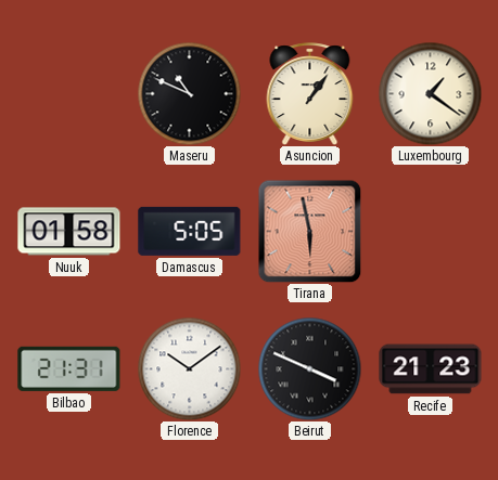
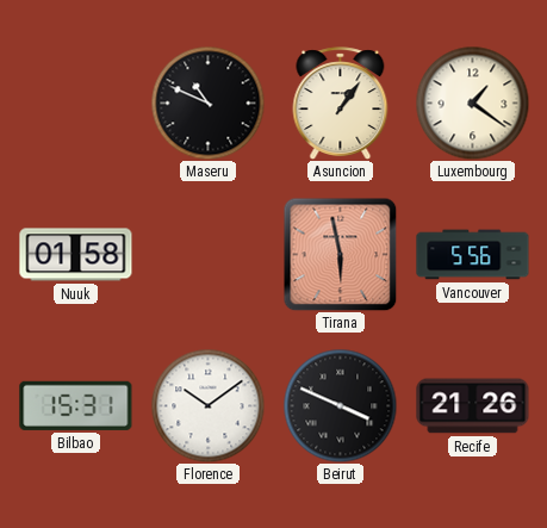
Damascus: 5:05 -> none (190, 231)
Vancouver: none -> 5:56 (473, 255)
Bilbao: 21:31 -> 15:31 (76, 405)
Recife: 21:23 -> 21:26 (473, 406)
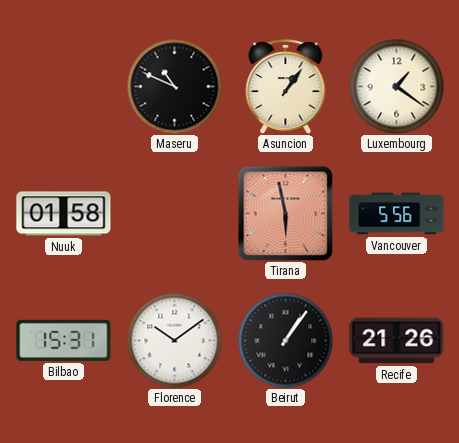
Beirut: 3:49 -> 1:06 (285, 340)
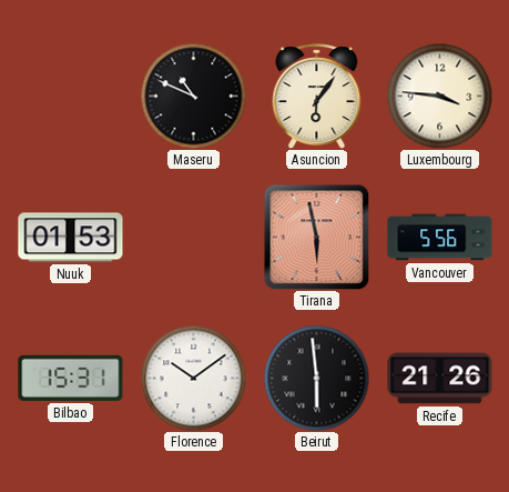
Asuncion: 1:06 -> 6:06 (317, 96)
Luxembourg: 1:21 -> 3:46 (439, 96)
Nuuk: 01:58 -> 01:53 (71, 238)
Beirut: 1:06 -> 5:59 (316, 378)
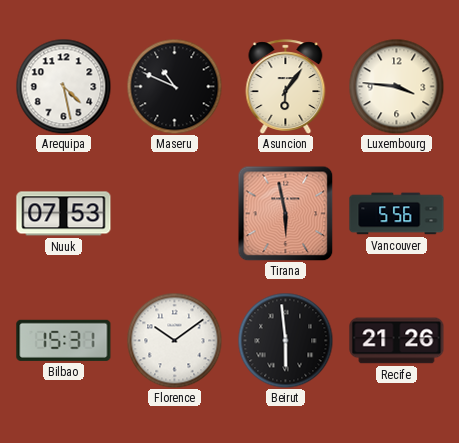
Arequipa: none -> 4:28 (63, 86)
Nuuk: 01:53 -> 07:53 (64, 214)
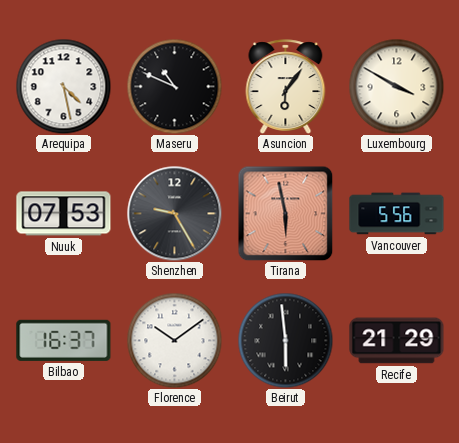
Luxembourg: 3:46 -> 3:50 (396, 86)
Shenzhen: none -> 9:25 (174, 213)
Bilbao: 15:31 -> 16:37 (64, 340)
Recife: 21:26 -> 21:29 (397, 341)
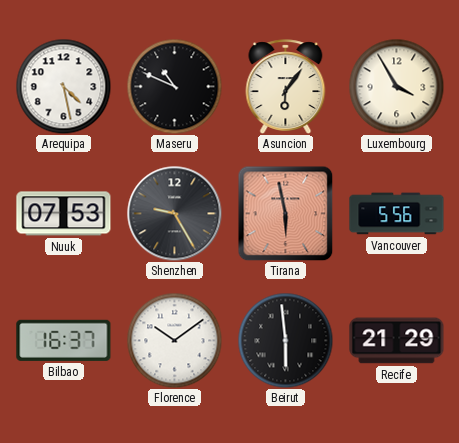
Luxembourg: 3:50 -> 3:55 (396, 86)
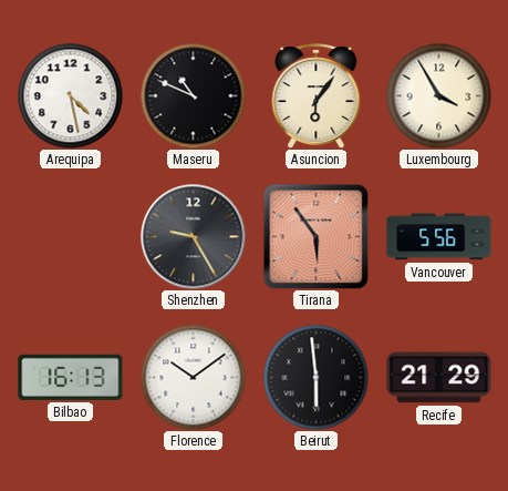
Nuuk: 07:53 -> none (64, 214)
Tirana: 5:58 -> 5:54 (315, 236)
Bilbao: 16:37 -> 16:13 (71, 377)
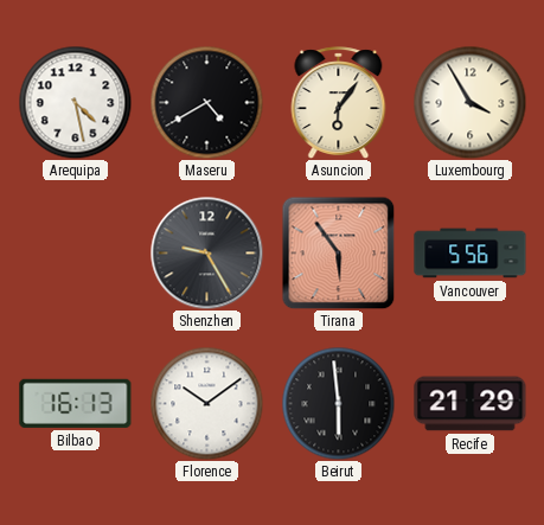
Maseru: 10:49 -> 4:40 (206, 102)
